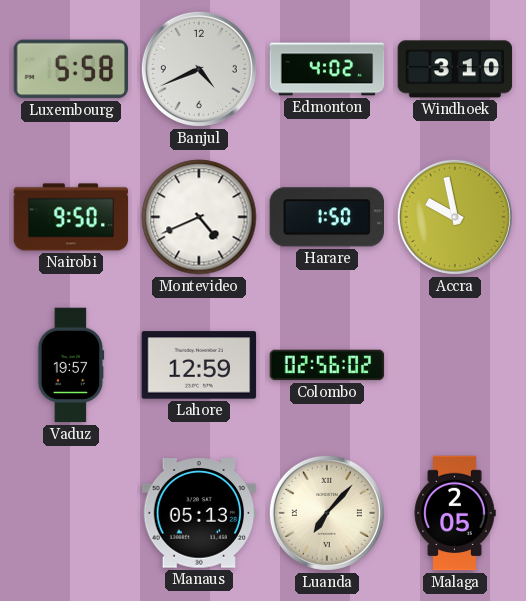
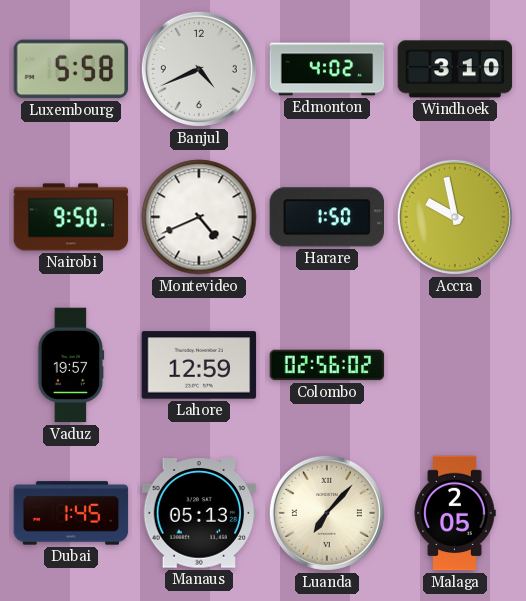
Dubai: none -> 1:45 (71, 513)
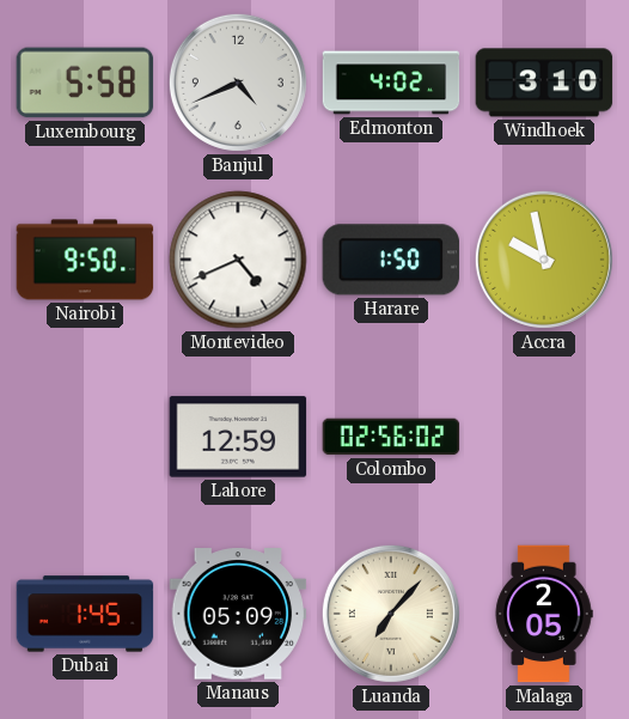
Vaduz: 19:57 -> none (71, 365)
Manaus: 05:13 -> 05:09 (238, 614)
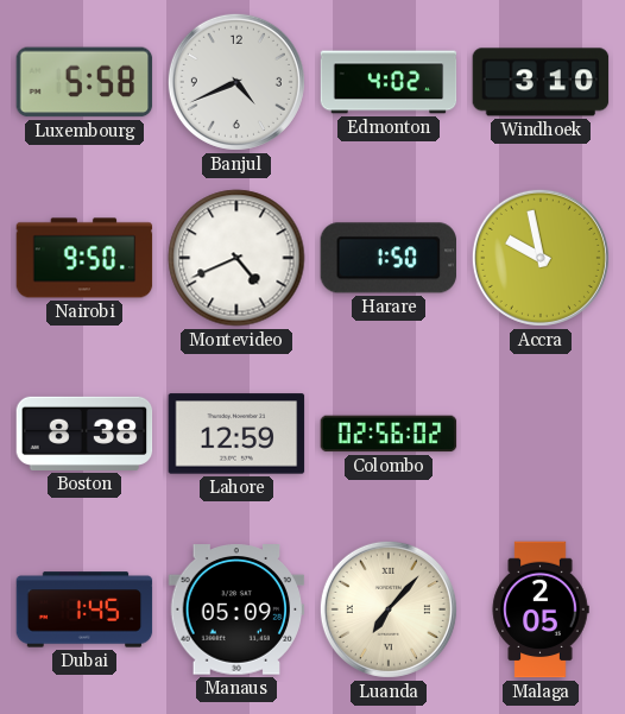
Boston: none -> 8:38 (84, 434)
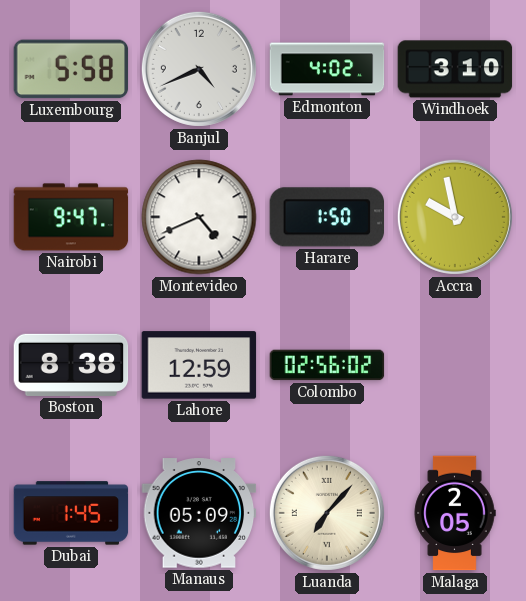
Nairobi: 9:50 -> 9:47 (71, 217)
